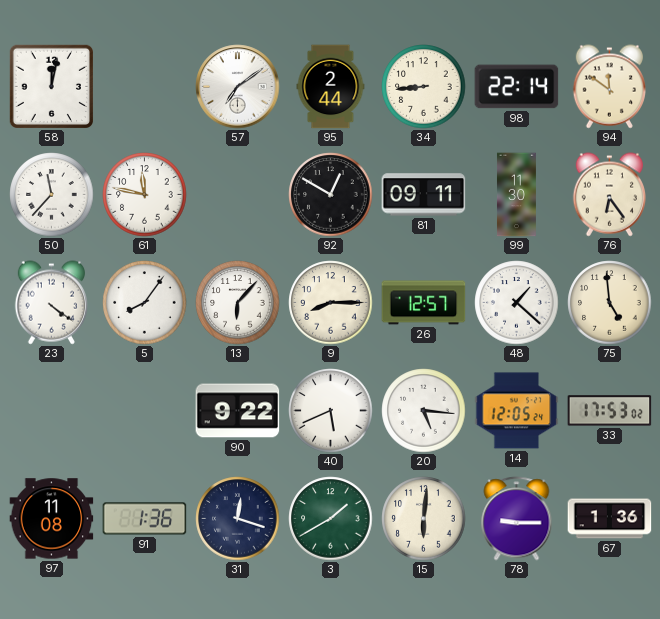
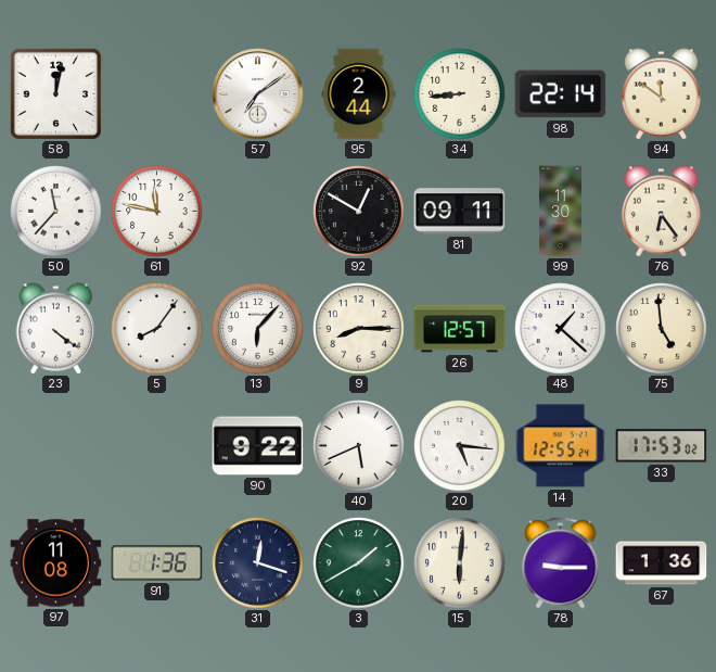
14: 12:05 -> 12:55 (561, 446)
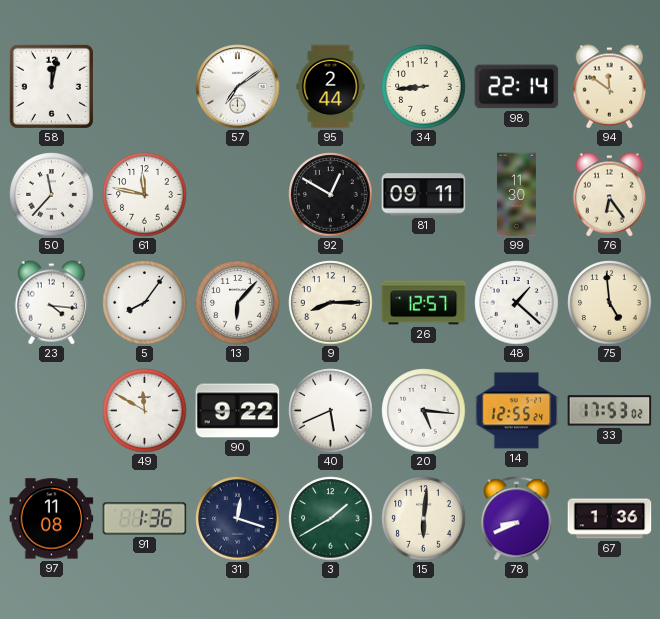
23: 4:21 -> 4:16 (51, 303)
49: none -> 11:50 (145, 411)
78: 9:15 -> 8:41 (517, 519)
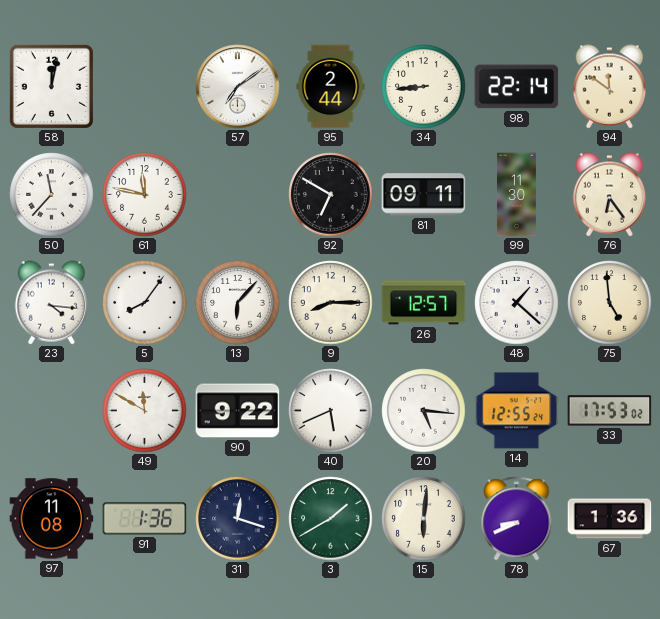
92: 12:50 -> 6:50 (331, 195)
